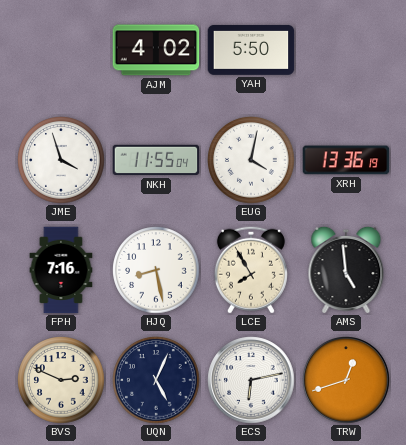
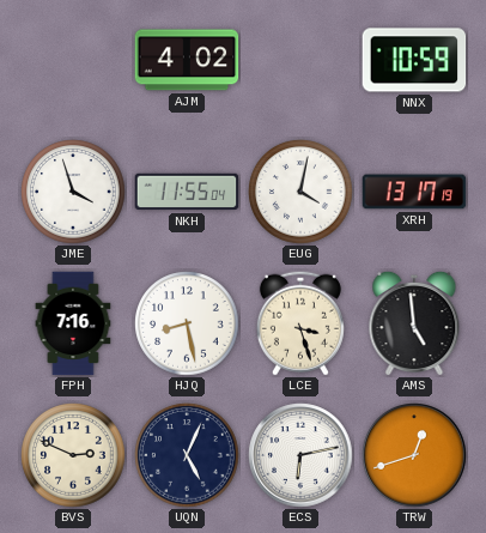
YAH: 5:50 -> none (251, 50)
NNX: none -> 10:59 (414, 60)
XRH: 13:36 -> 13:17 (414, 192)
LCE: 7:55 -> 3:27 (300, 323)
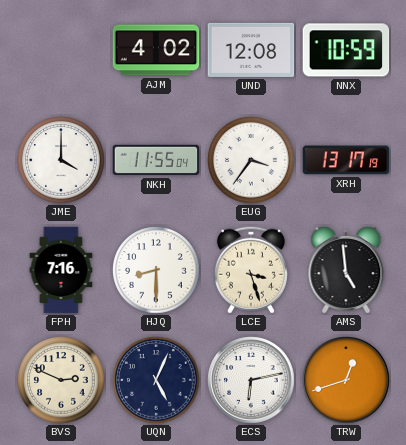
UND: none -> 12:08 (251, 50)
JME: 3:57 -> 4:00 (61, 160)
EUG: 4:02 -> 3:36 (251, 160)
HJQ: 8:28 -> 8:30 (156, 270)
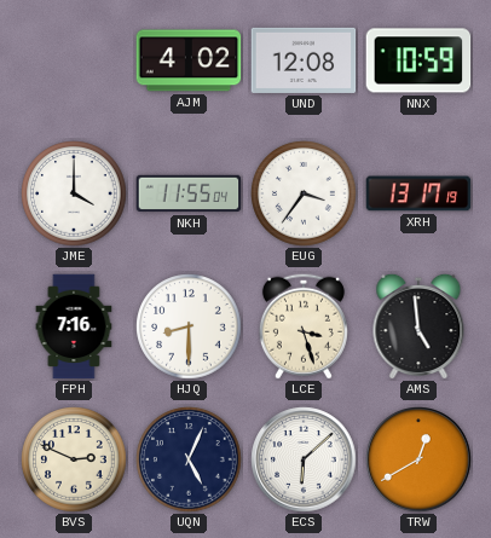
ECS: 6:13 -> 6:08 (304, 459)
TRW: 12:42 -> 12:40 (418, 459)
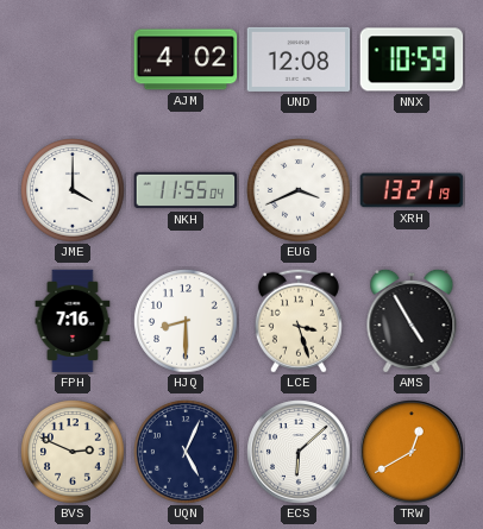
EUG: 3:36 -> 3:41 (299, 190)
XRH: 13:17 -> 13:21 (412, 190)
AMS: 4:59 -> 4:55 (412, 320)
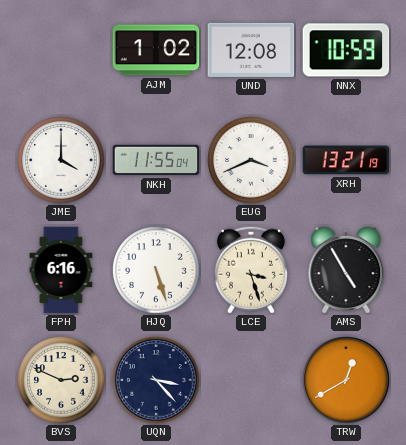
AJM: 4:02 -> 1:02 (156, 50)
FPH: 7:16 -> 6:16 (61, 270)
HJQ: 8:30 -> 5:27 (156, 270)
UQN: 5:04 -> 3:23 (156, 380)
ECS: 6:08 -> none (299, 452)
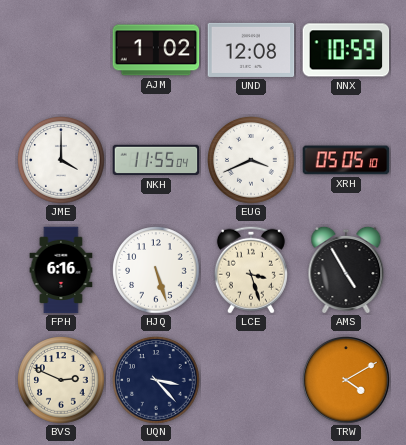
XRH: 13:21 -> 05:05 (346, 160)
TRW: 12:40 -> 4:10 (346, 380)
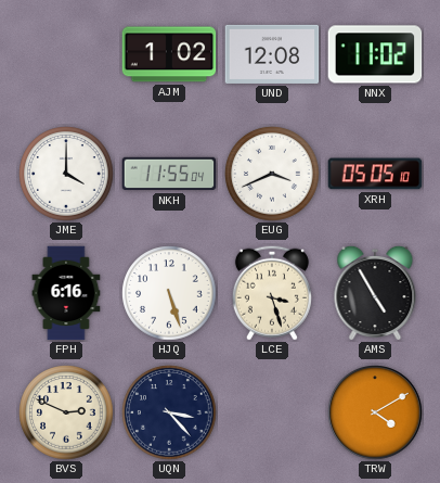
NNX: 10:59 -> 11:02 (375, 54)
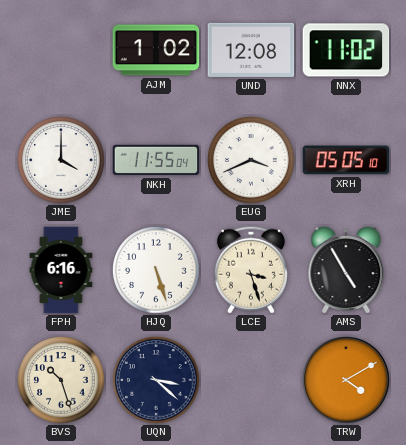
BVS: 2:49 -> 10:27 (61, 380)
UQN: 3:23 -> 3:22 (156, 380)
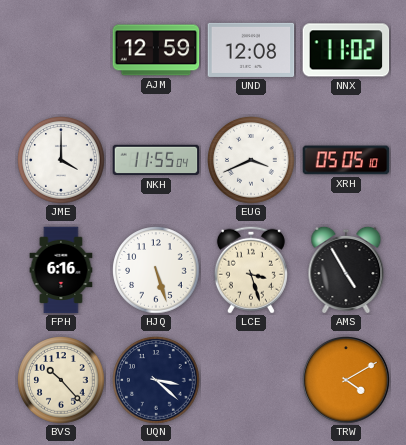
AJM: 1:02 -> 12:59 (156, 50)
BVS: 10:27 -> 10:23 (61, 380)
